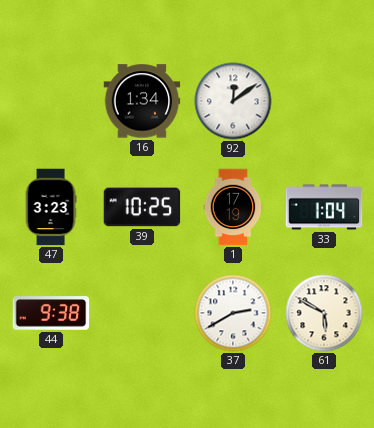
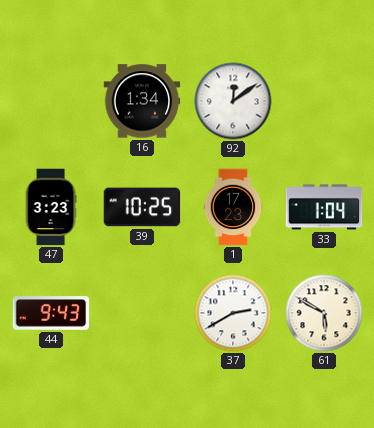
1: 17:19 -> 17:23 (233, 207)
44: 9:38 -> 9:43 (51, 313)
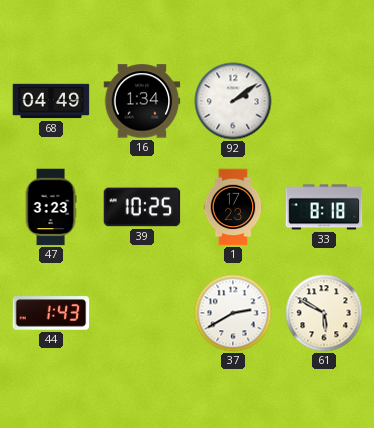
68: none -> 04:49 (51, 101)
92: 12:09 -> 2:09 (233, 101)
33: 1:04 -> 8:18 (324, 207)
44: 9:43 -> 1:43 (51, 313)
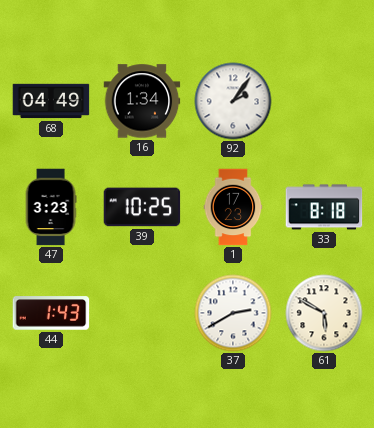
92: 2:09 -> 2:06 (233, 101)
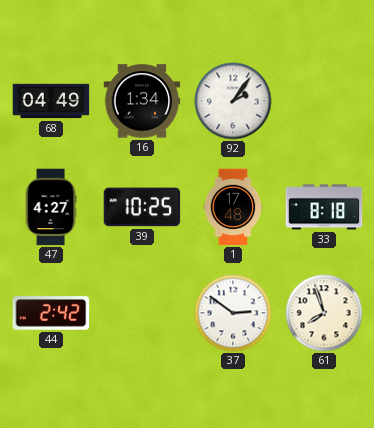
47: 3:23 -> 4:27 (51, 207)
1: 17:23 -> 17:48 (233, 207)
44: 1:43 -> 2:42 (51, 313)
37: 2:40 -> 2:51 (233, 313)
61: 5:50 -> 7:57 (324, 313)
